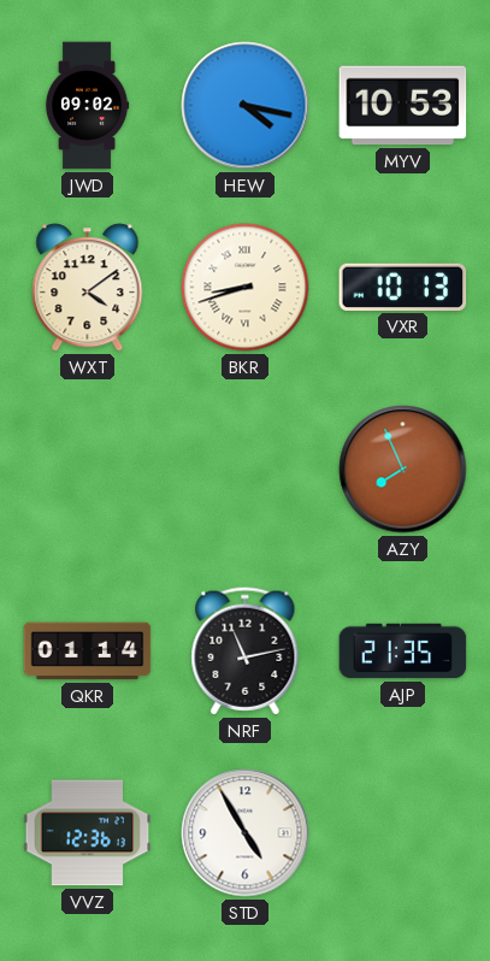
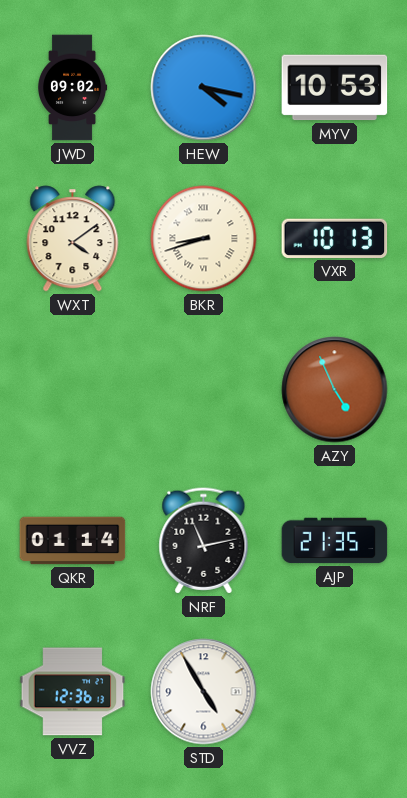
AZY: 7:56 -> 4:56 (335, 390)
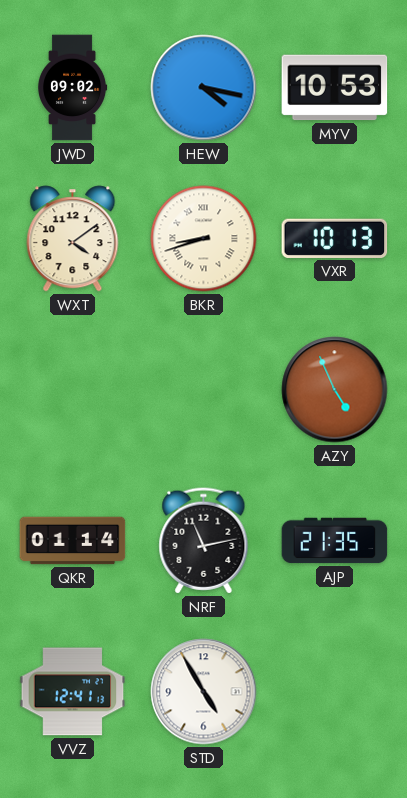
VVZ: 12:36 -> 12:41 (73, 692)
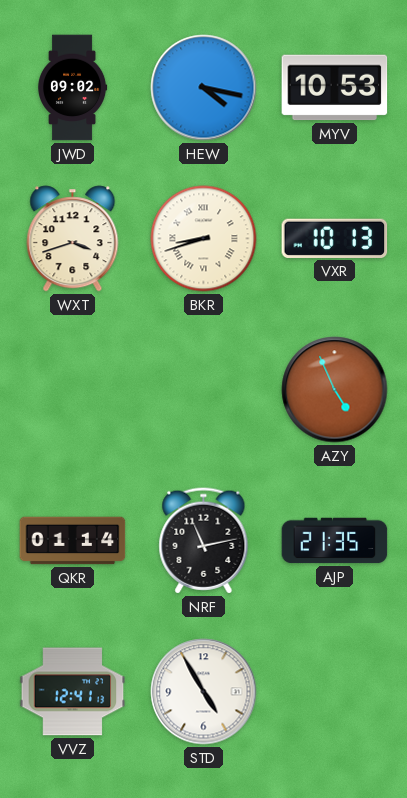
WXT: 4:09 -> 3:42 (73, 239)
